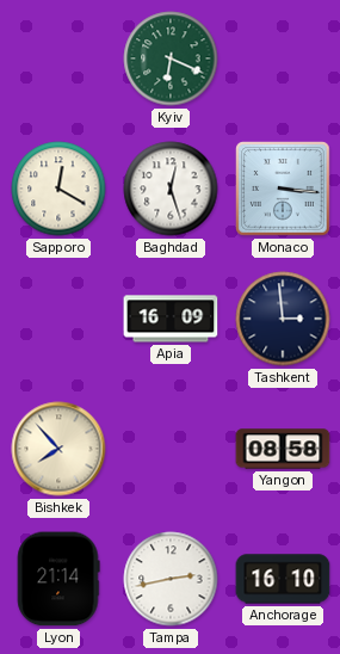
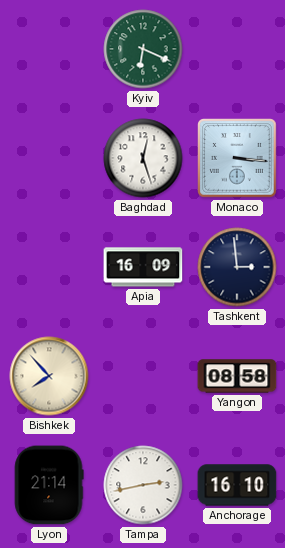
Sapporo: 12:20 -> none (58, 189)
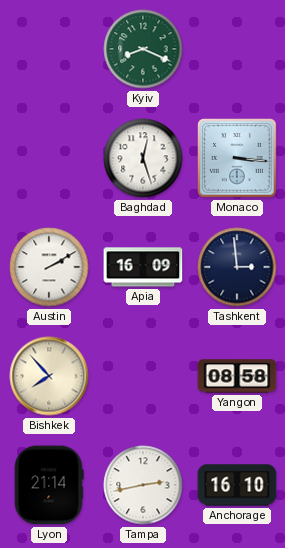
Kyiv: 6:19 -> 8:19 (143, 49)
Austin: none -> 2:10 (49, 267)
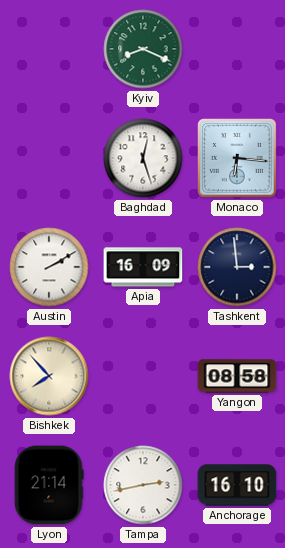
Monaco: 3:16 -> 6:16 (237, 158)
